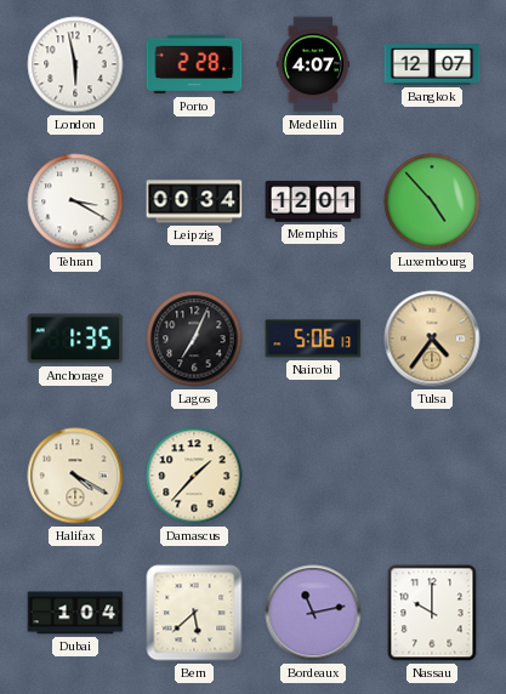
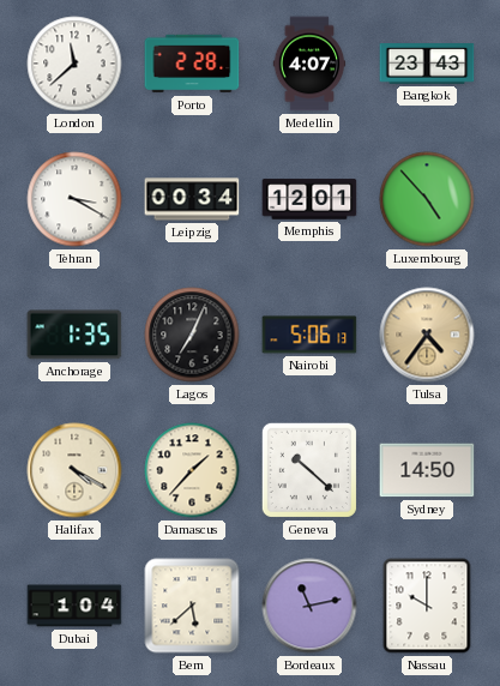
London: 5:58 -> 11:38 (74, 64)
Bangkok: 12:07 -> 23:43 (427, 64)
Geneva: none -> 10:22 (309, 470)
Sydney: none -> 14:50 (427, 470)
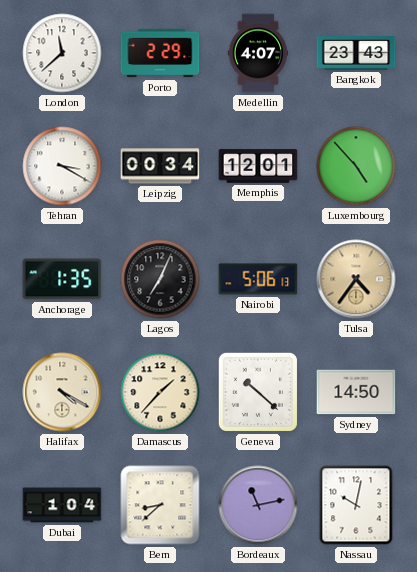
Porto: 2:28 -> 2:29 (160, 53)
Bern: 5:38 -> 8:38 (160, 505)
Nassau: 10:00 -> 10:02 (356, 505)
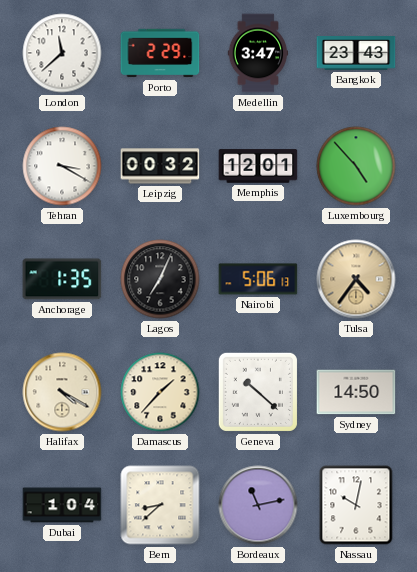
Medellin: 4:07 -> 3:47 (258, 53)
Leipzig: 00:34 -> 00:32 (160, 166)
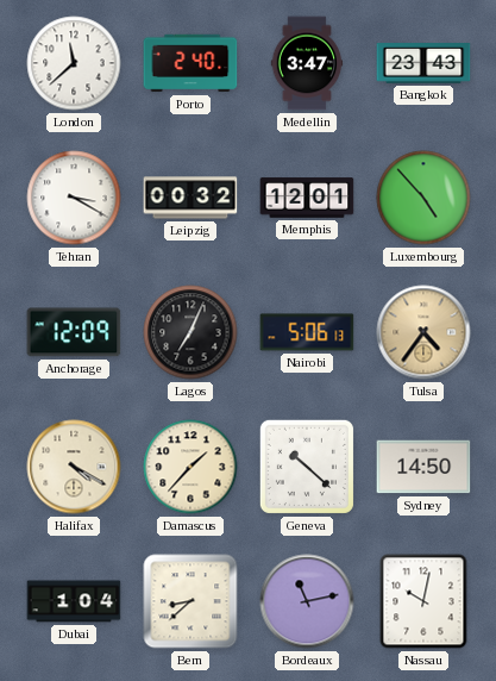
Porto: 2:29 -> 2:40 (190, 63)
Anchorage: 1:35 -> 12:09 (74, 332)
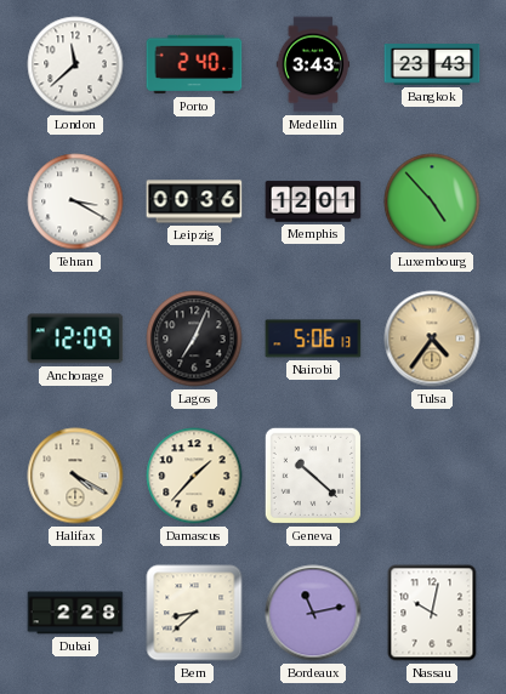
Medellin: 3:47 -> 3:43 (313, 64)
Leipzig: 00:32 -> 00:36 (194, 201)
Sydney: 14:50 -> none (423, 467)
Dubai: 1:04 -> 2:28 (75, 613)
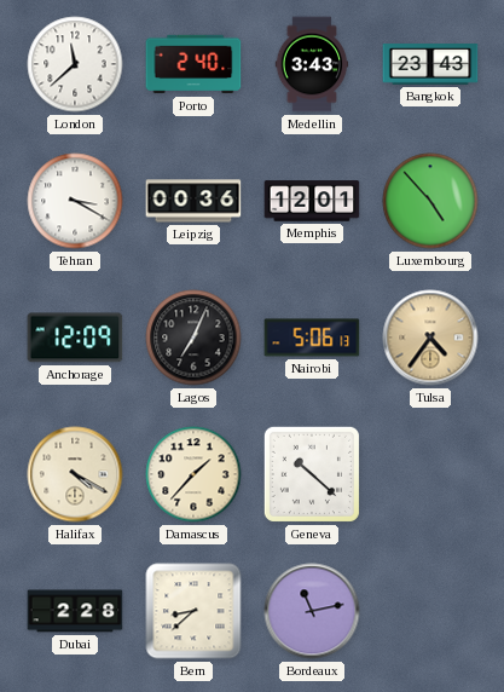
Nassau: 10:02 -> none (432, 613)
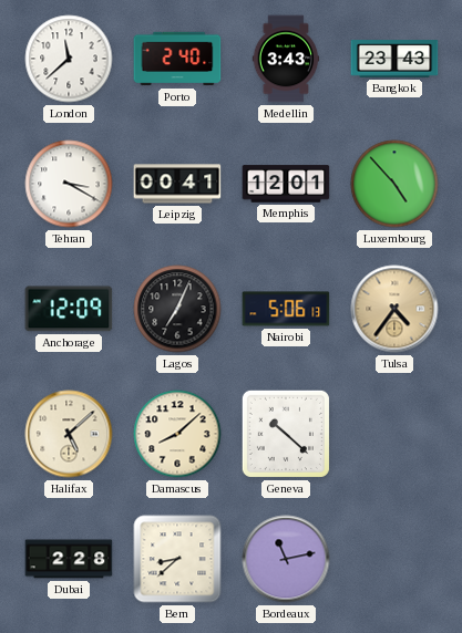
Leipzig: 00:36 -> 00:41 (177, 184)
Halifax: 4:20 -> 5:08 (69, 434)
Damascus: 1:37 -> 8:08 (177, 434)
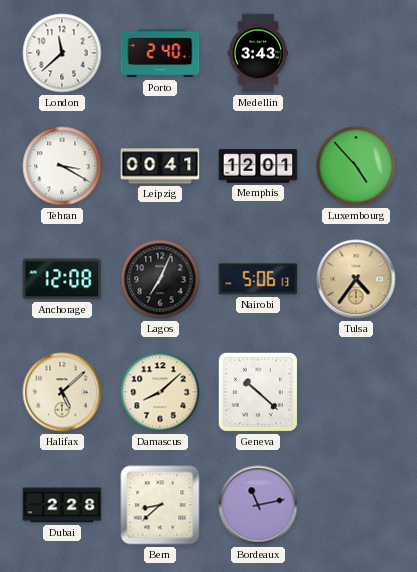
Bangkok: 23:43 -> none (394, 59)
Anchorage: 12:09 -> 12:08 (62, 279)
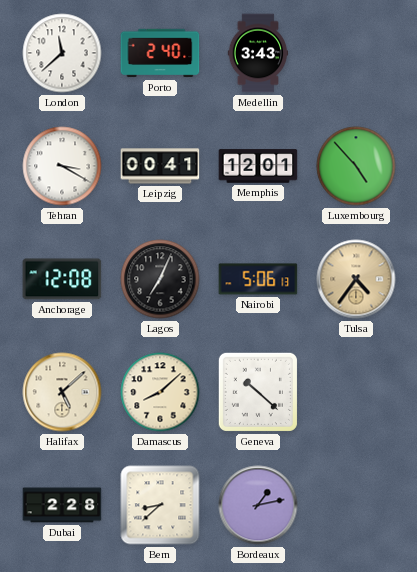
Bordeaux: 11:13 -> 1:13 (258, 505)
